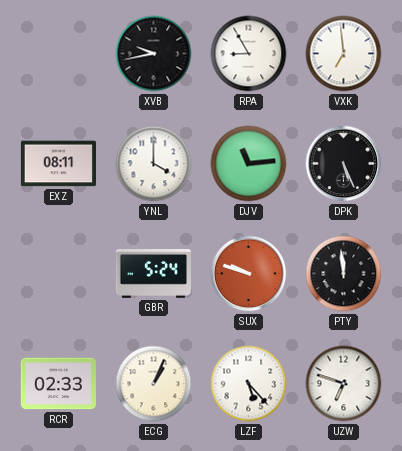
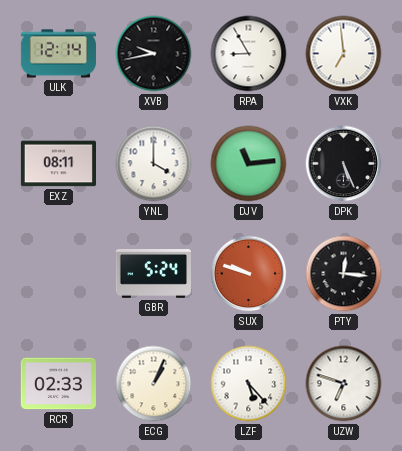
ULK: none -> 12:14 (58, 54)
PTY: 11:59 -> 12:16 (344, 274)
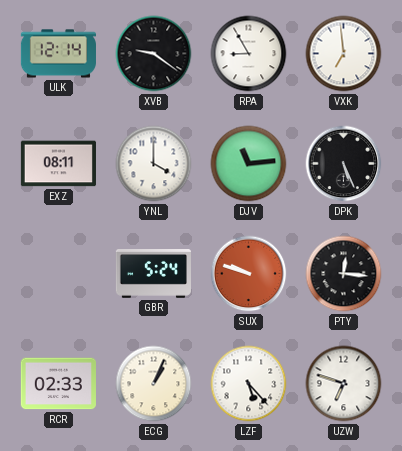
XVB: 9:43 -> 9:21 (154, 54)
